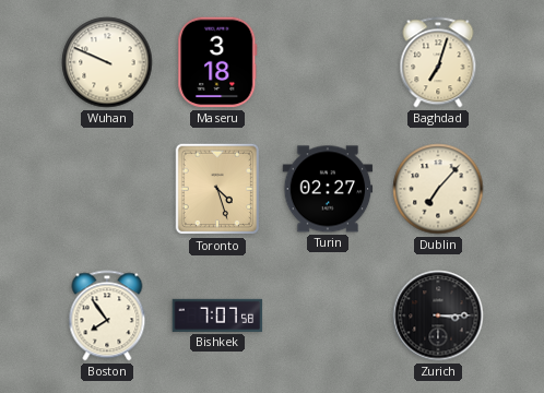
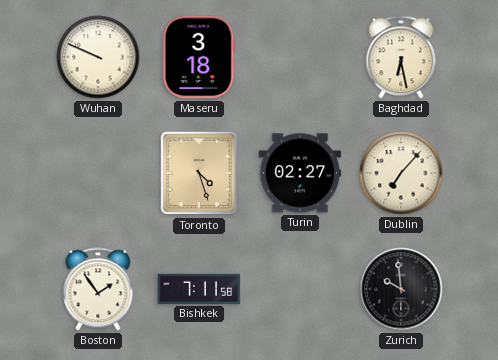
Baghdad: 7:03 -> 6:28 (401, 57)
Boston: 7:54 -> 1:54 (98, 289)
Bishkek: 7:07 -> 7:11 (199, 289)
Zurich: 3:15 -> 9:59 (401, 289)
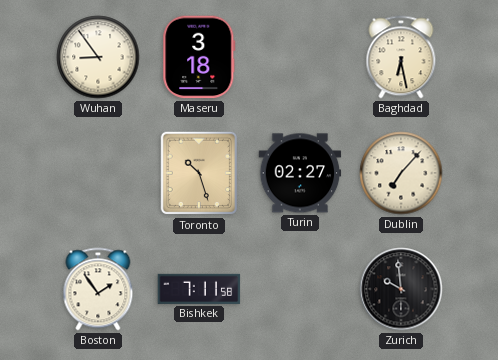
Wuhan: 9:49 -> 8:54 (98, 57)
Toronto: 4:27 -> 10:27 (199, 173)
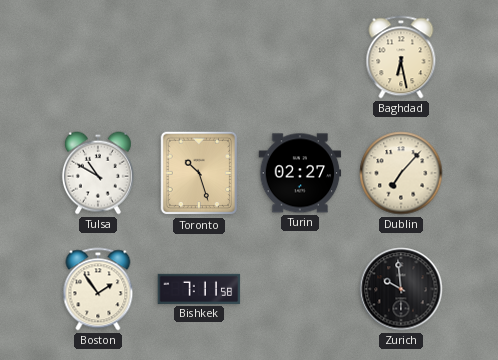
Wuhan: 8:54 -> none (98, 57)
Maseru: 3:18 -> none (199, 57)
Tulsa: none -> 10:50 (98, 173)
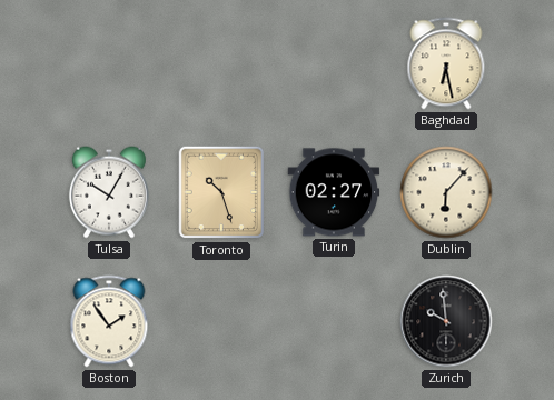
Tulsa: 10:50 -> 10:05 (109, 192)
Dublin: 7:07 -> 6:07 (446, 192)
Bishkek: 7:11 -> none (199, 289)
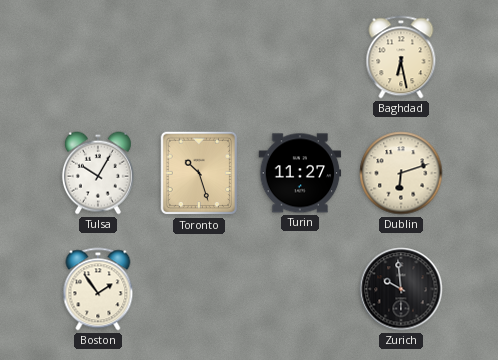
Turin: 02:27 -> 11:27 (300, 173)
Dublin: 6:07 -> 6:12 (401, 173)
